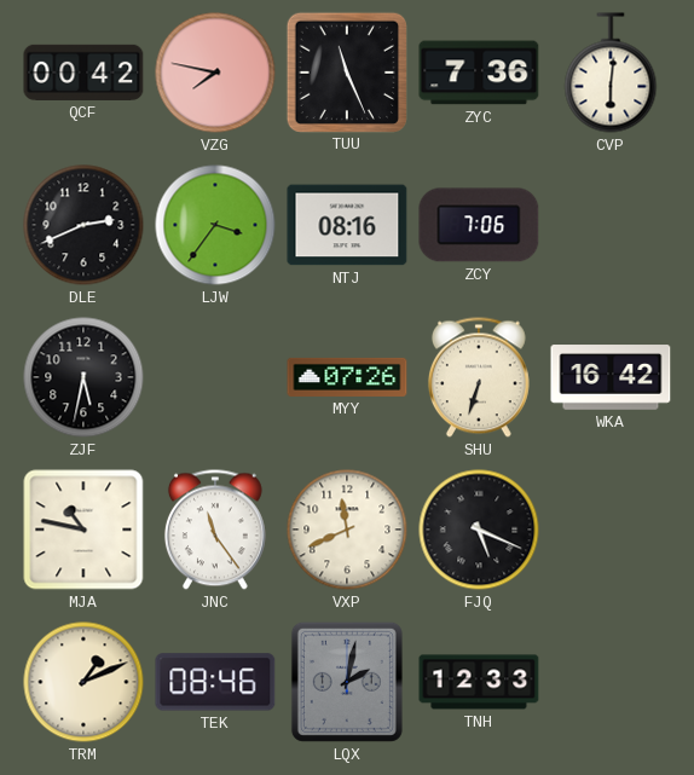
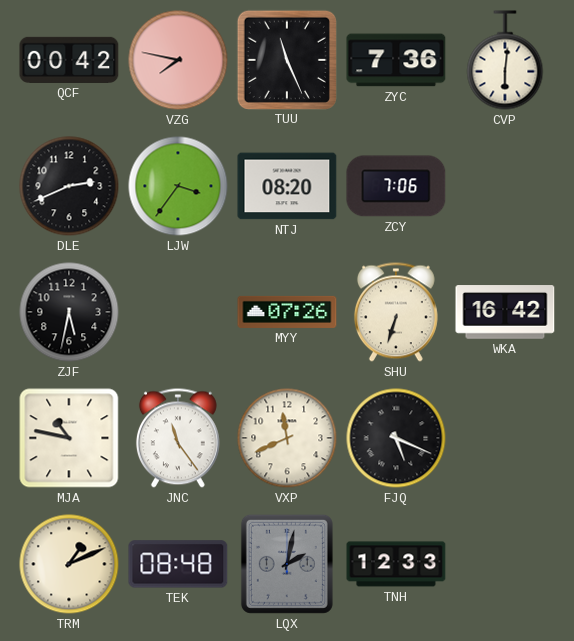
NTJ: 08:16 -> 08:20 (287, 186)
TEK: 08:46 -> 08:48 (178, 564)
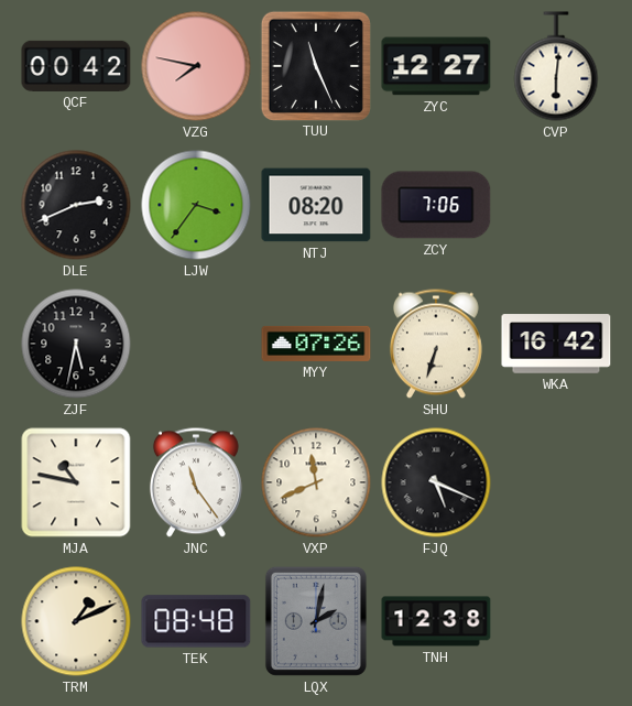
ZYC: 7:36 -> 12:27 (436, 66)
TNH: 12:33 -> 12:38 (436, 621)
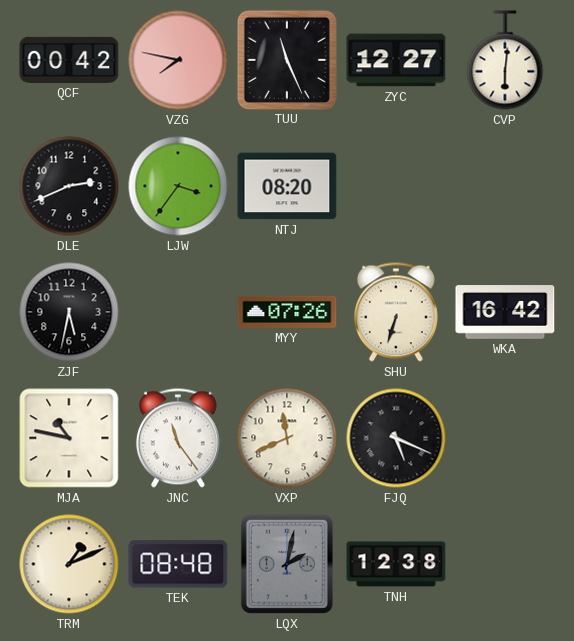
ZCY: 7:06 -> none (436, 205)
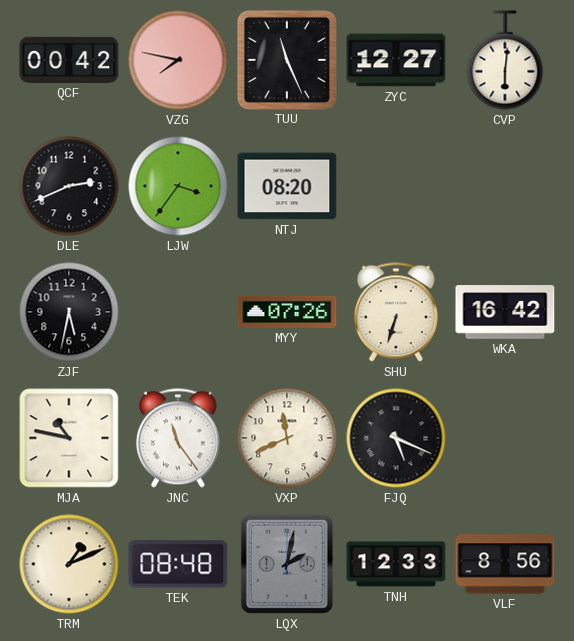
TNH: 12:38 -> 12:33 (396, 564)
VLF: none -> 8:56 (505, 564)
